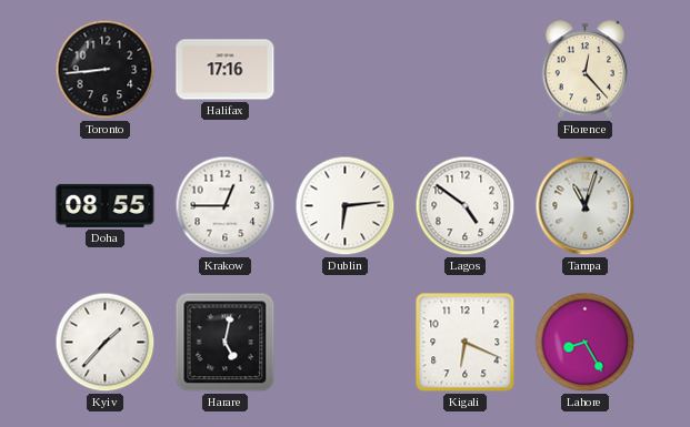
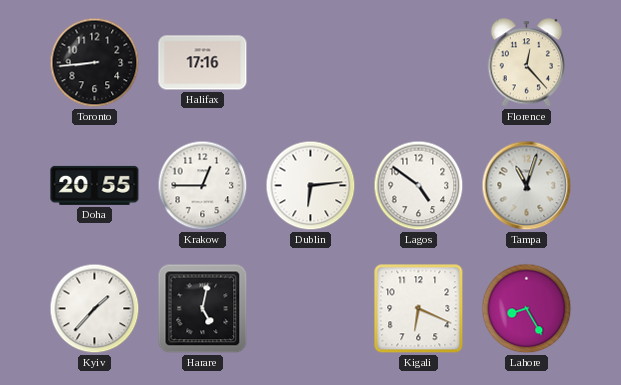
Doha: 08:55 -> 20:55 (95, 185)
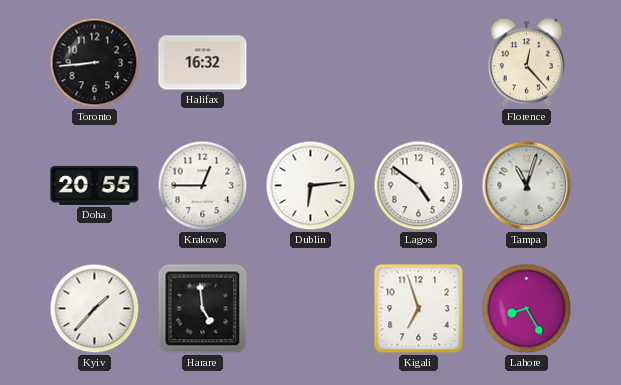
Halifax: 17:16 -> 16:32 (203, 63)
Harare: 5:02 -> 4:59 (203, 309)
Kigali: 6:19 -> 6:57 (419, 309)
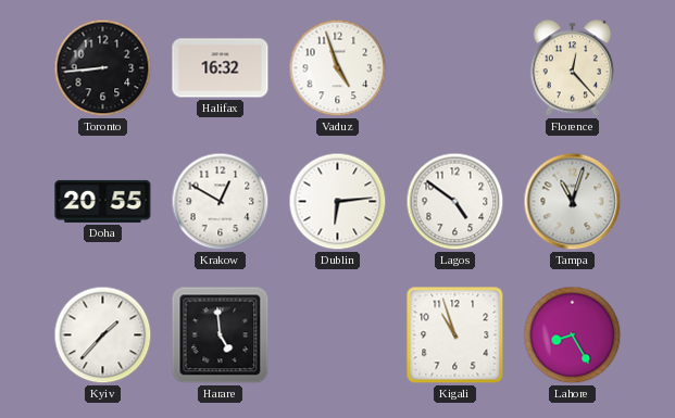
Vaduz: none -> 4:57 (338, 68)
Krakow: 12:45 -> 12:50 (221, 202)
Kigali: 6:57 -> 10:57 (455, 335)
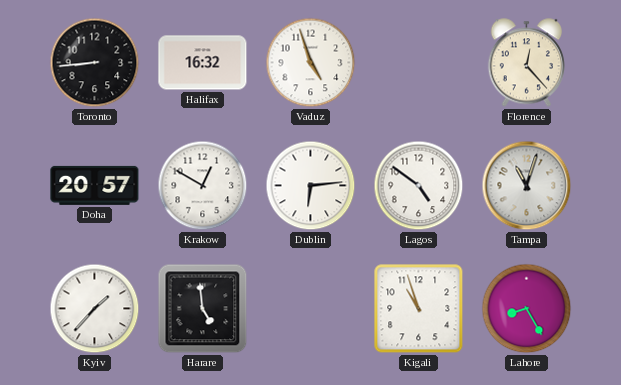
Doha: 20:55 -> 20:57 (95, 185)
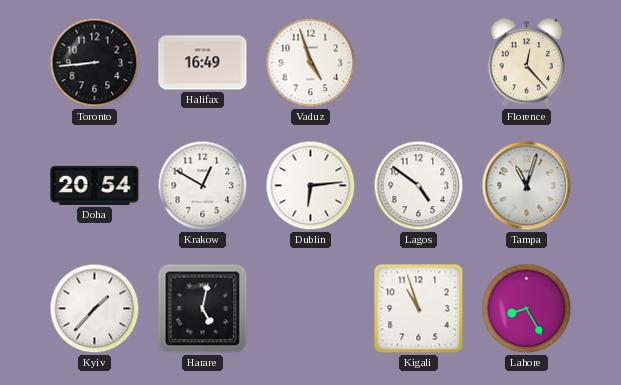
Halifax: 16:32 -> 16:49 (203, 63)
Doha: 20:57 -> 20:54 (95, 185)
Harare: 4:59 -> 5:02 (203, 309)
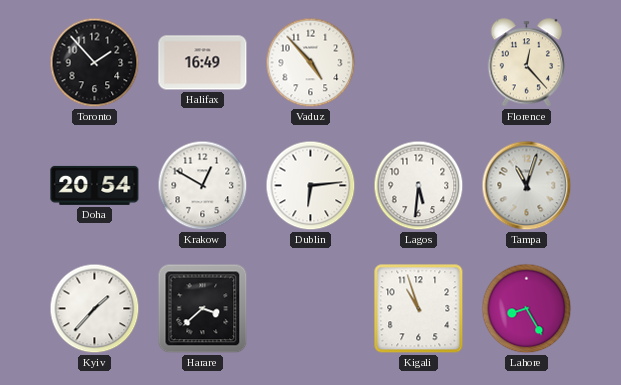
Toronto: 8:44 -> 1:53 (95, 63)
Vaduz: 4:57 -> 4:53 (311, 63)
Lagos: 4:51 -> 5:31 (419, 186)
Harare: 5:02 -> 3:38 (203, 309)
